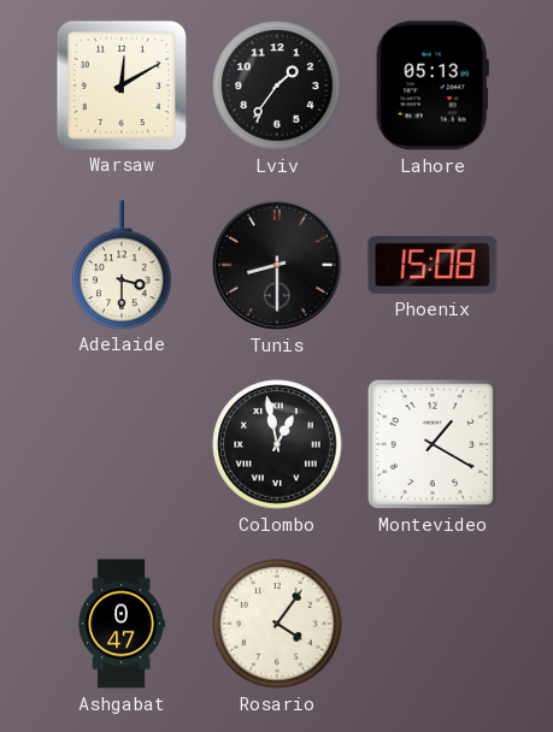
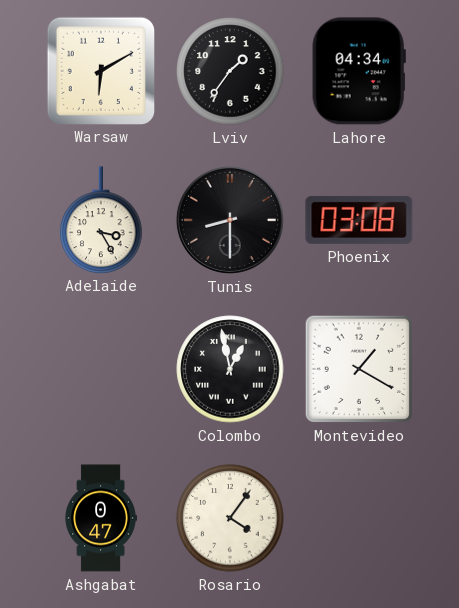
Warsaw: 12:10 -> 6:10 (100, 70)
Lahore: 05:13 -> 04:34 (359, 71)
Adelaide: 3:30 -> 3:25 (101, 220)
Phoenix: 15:08 -> 03:08 (359, 220)
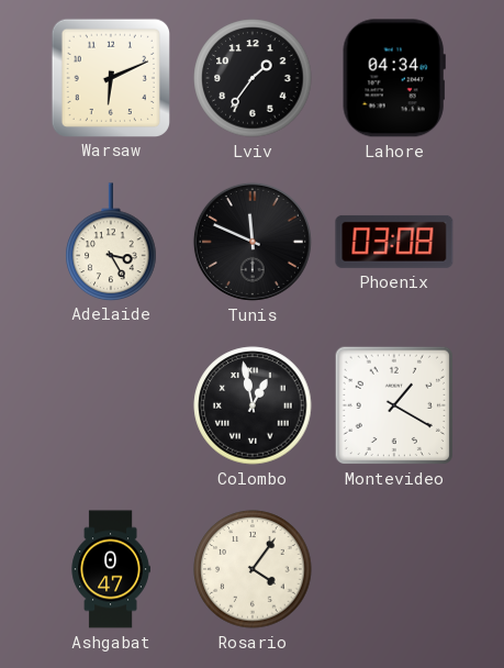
Warsaw: 6:10 -> 6:11 (110, 77)
Tunis: 8:30 -> 11:49 (253, 242)
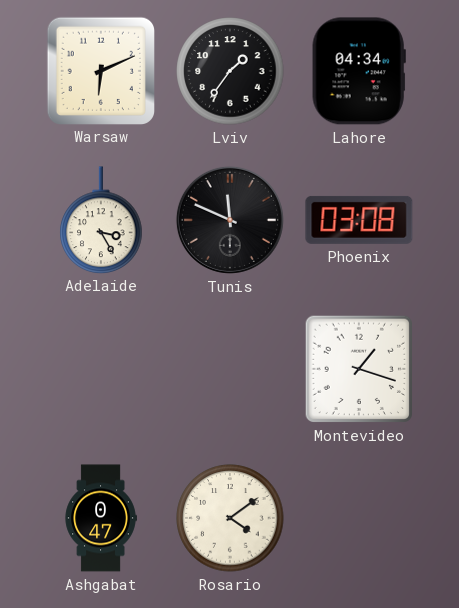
Colombo: 12:58 -> none (253, 405)
Montevideo: 1:20 -> 1:18 (359, 369)
Rosario: 4:06 -> 4:09 (230, 518)
